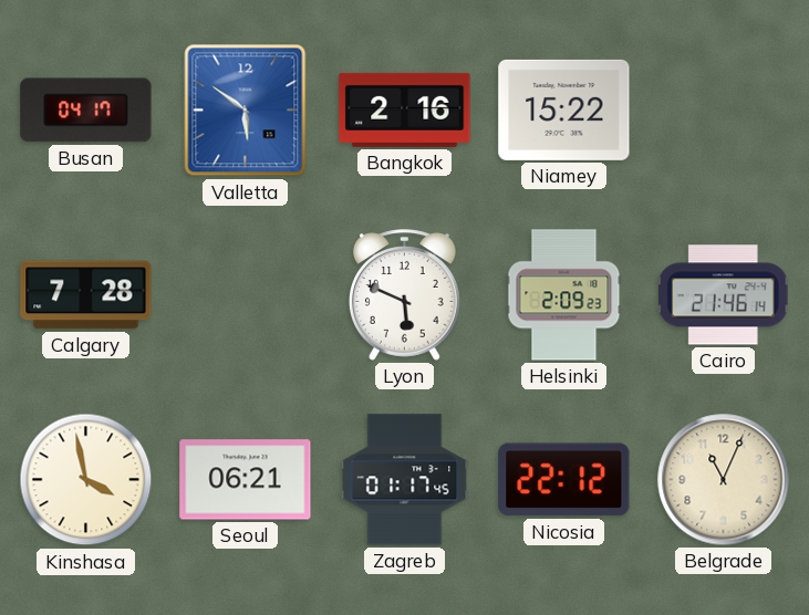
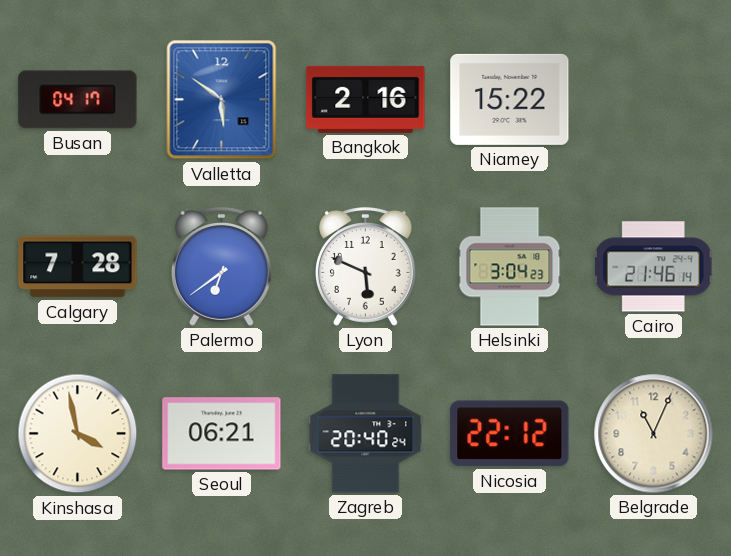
Palermo: none -> 6:39 (221, 267)
Helsinki: 2:09 -> 3:04 (510, 267)
Zagreb: 01:17 -> 20:40 (366, 434)
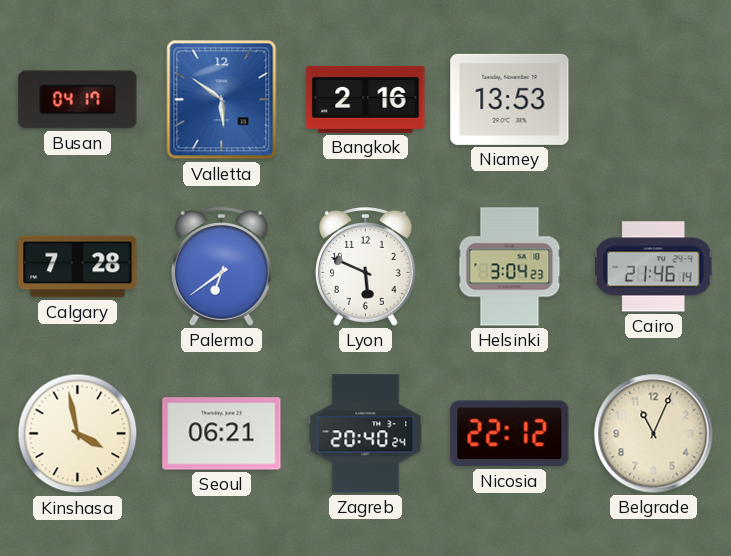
Niamey: 15:22 -> 13:53 (510, 99)
